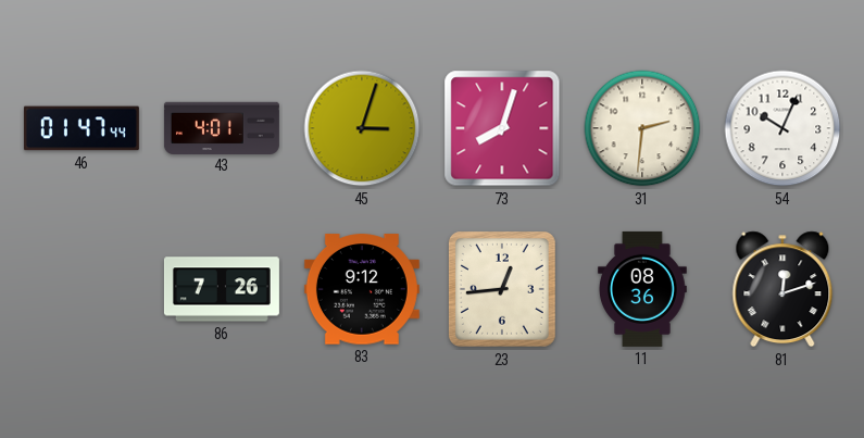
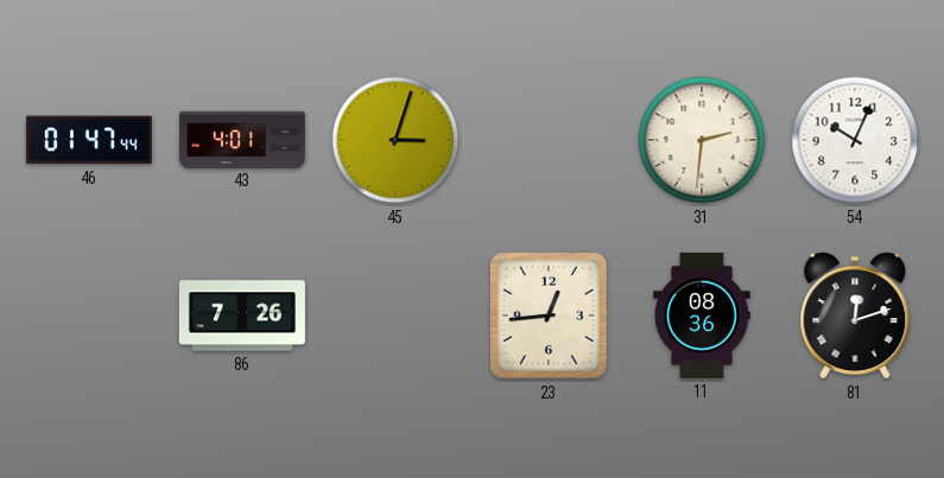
73: 8:03 -> none (502, 128)
83: 9:12 -> none (362, 289)
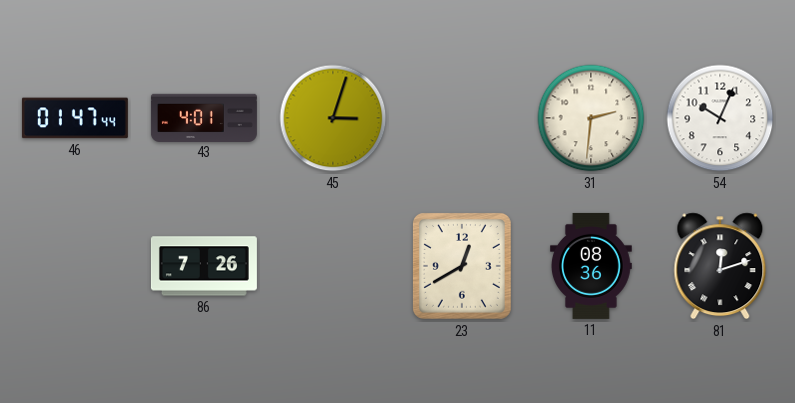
23: 12:44 -> 12:40 (462, 266)
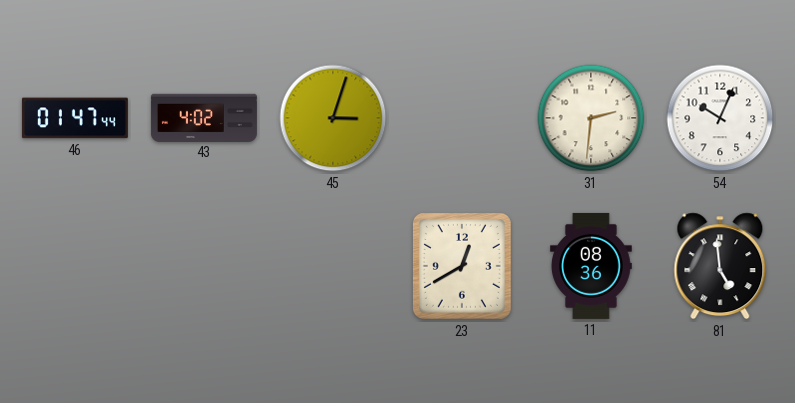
43: 4:01 -> 4:02 (204, 117)
86: 7:26 -> none (204, 266)
81: 12:12 -> 4:59 (720, 266)
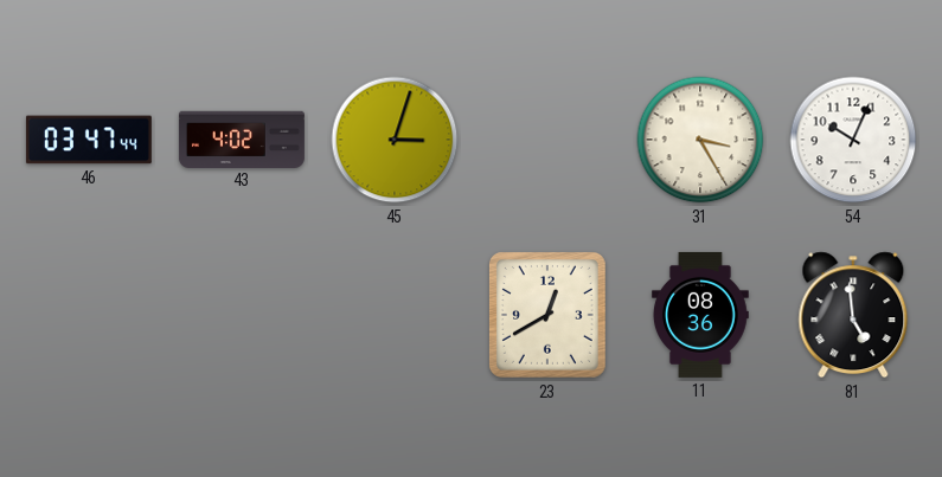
46: 01:47 -> 03:47 (89, 140)
31: 2:31 -> 3:25 (700, 140)
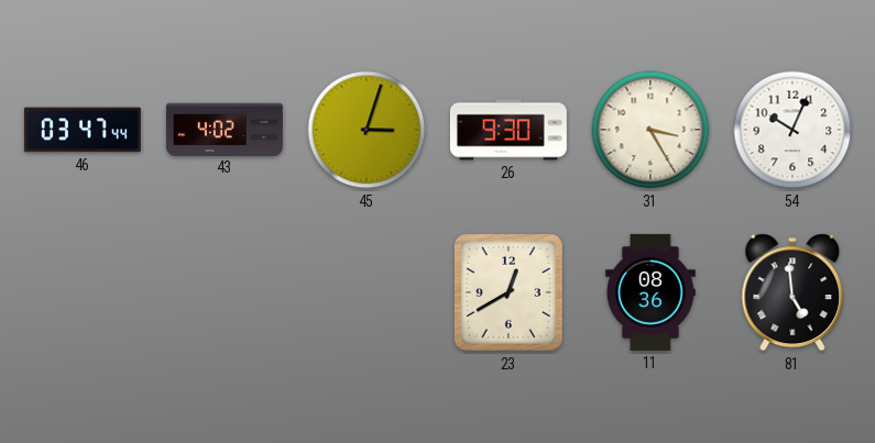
26: none -> 9:30 (508, 130)
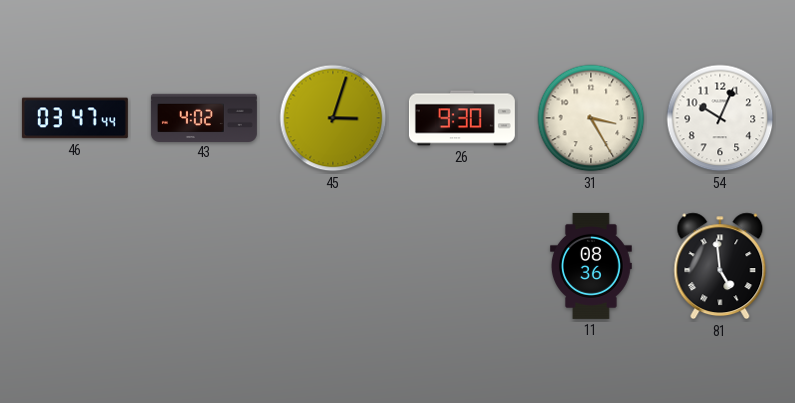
23: 12:40 -> none (508, 292)
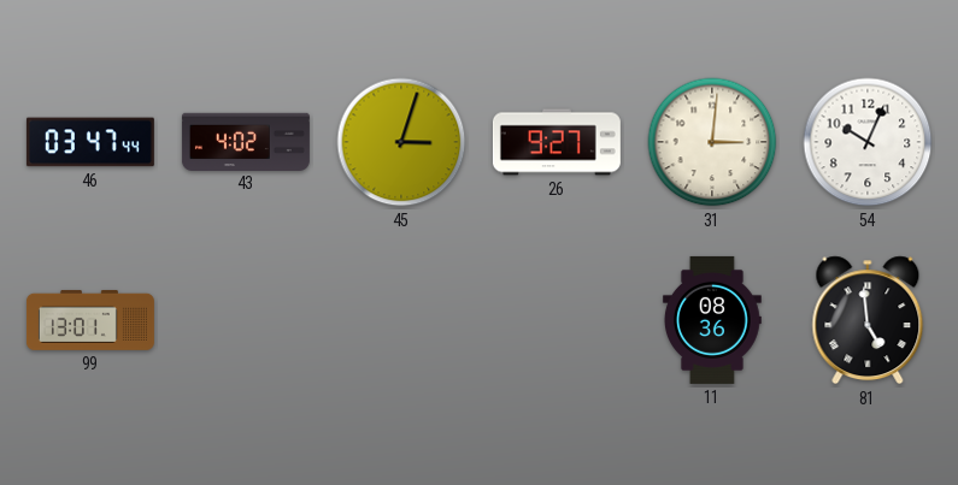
26: 9:30 -> 9:27 (557, 142)
31: 3:25 -> 3:01 (712, 142)
99: none -> 13:01 (90, 320)
